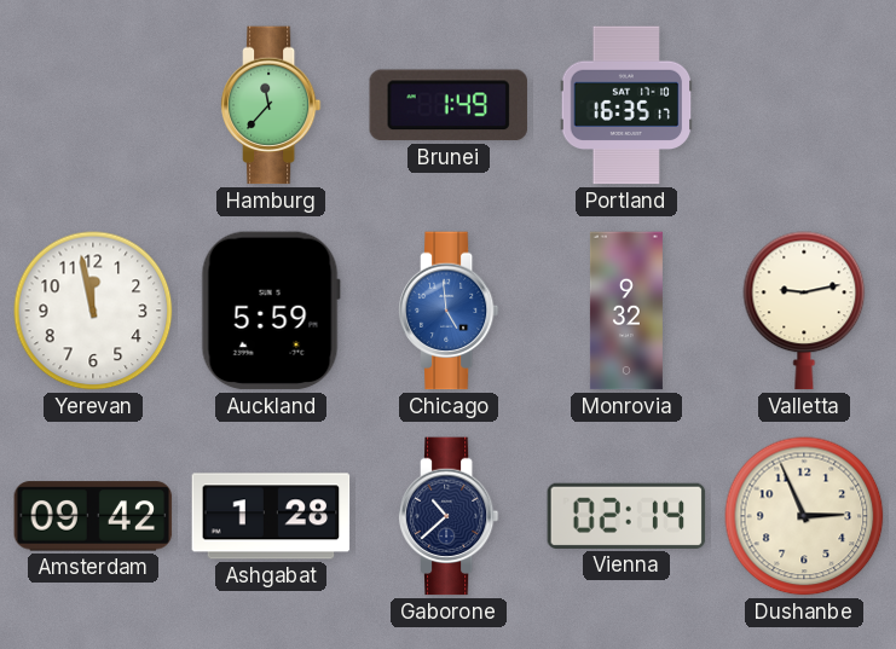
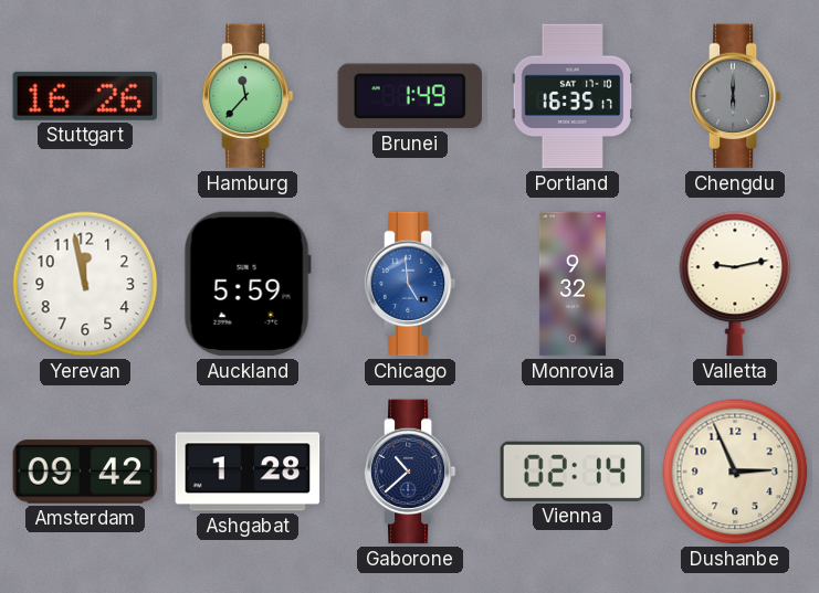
Stuttgart: none -> 16:26 (85, 96)
Chengdu: none -> 6:00 (735, 96)
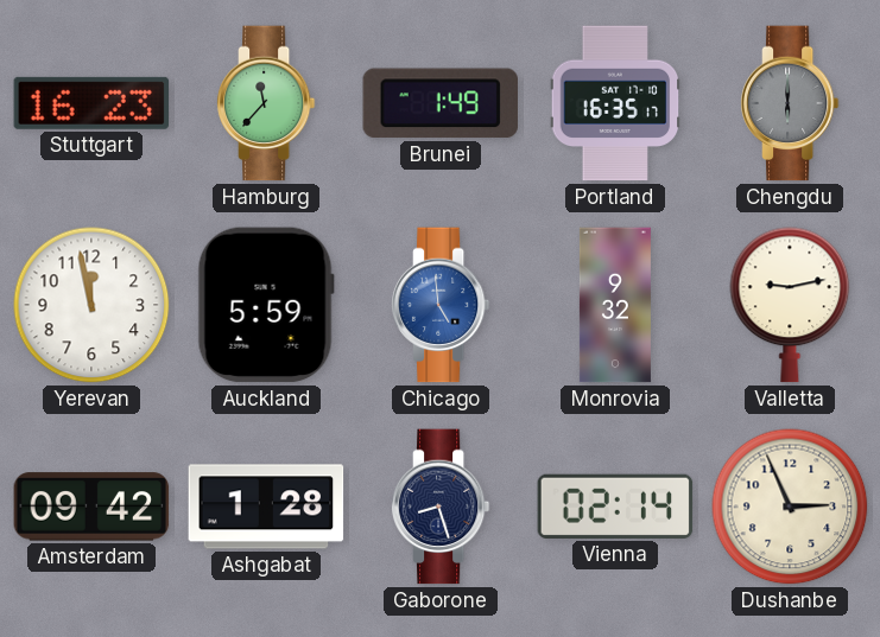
Stuttgart: 16:26 -> 16:23 (91, 103)
Gaborone: 10:38 -> 8:27 (441, 507)
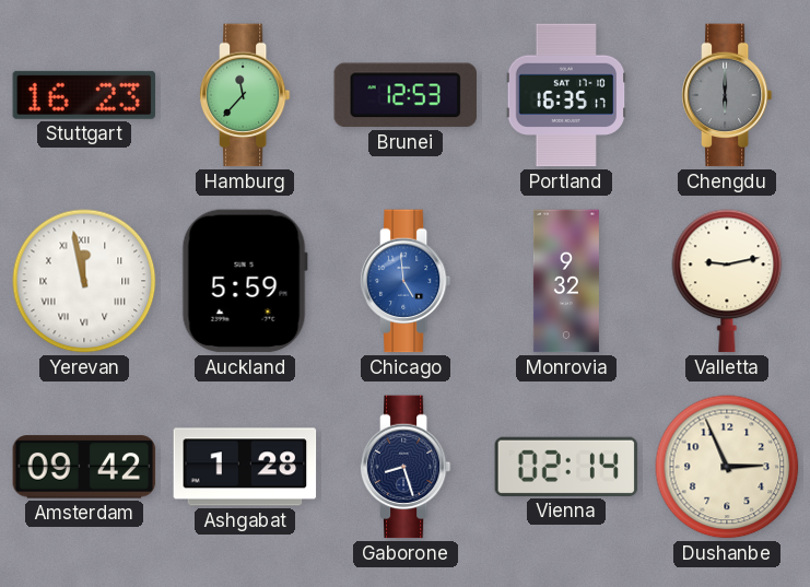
Brunei: 1:49 -> 12:53 (404, 95)
Yerevan numerals: Arabic -> Roman (84, 281)
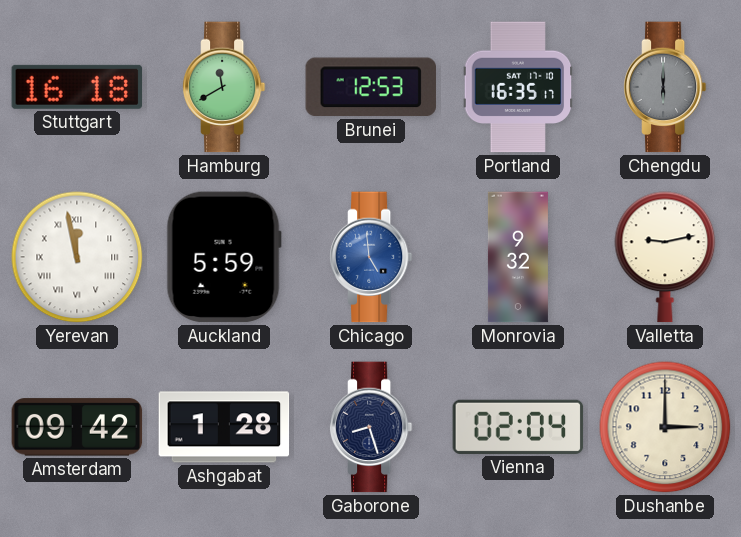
Stuttgart: 16:23 -> 16:18 (77, 87)
Hamburg: 11:37 -> 11:40 (224, 87)
Vienna: 02:14 -> 02:04 (518, 427)
Dushanbe: 2:56 -> 3:00 (665, 427)
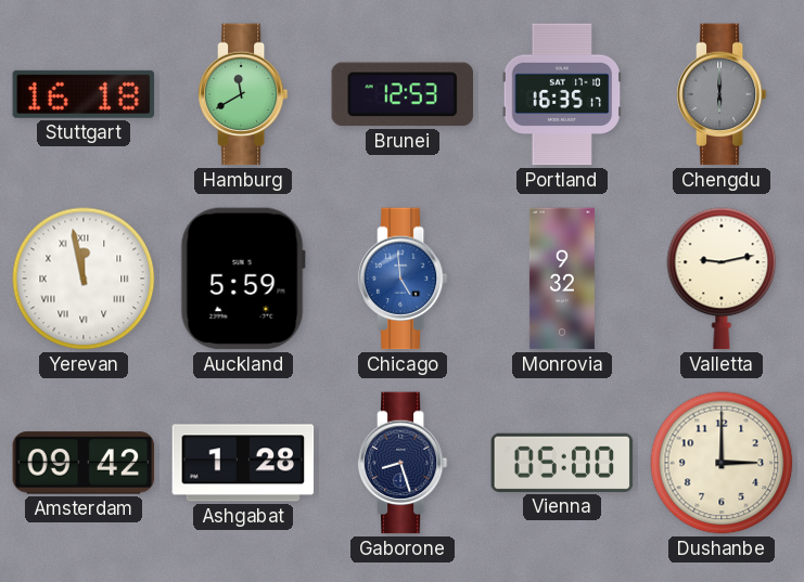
Vienna: 02:04 -> 05:00 (562, 463)
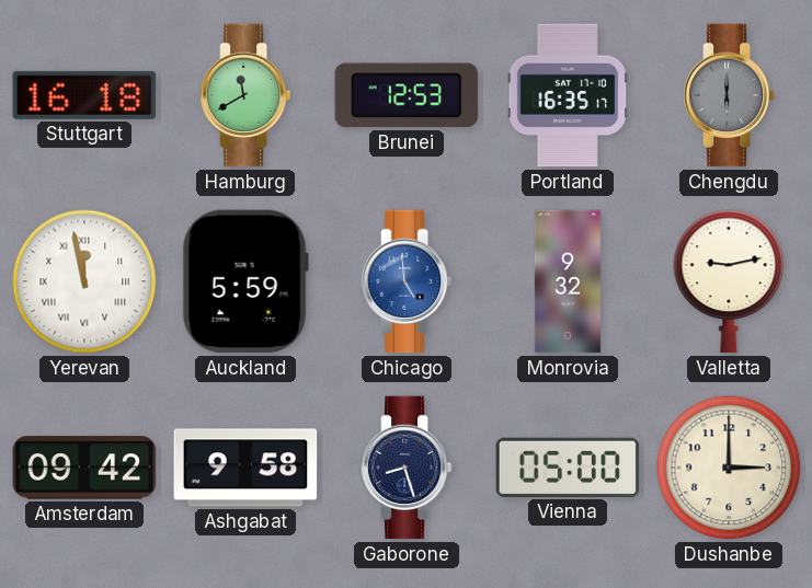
Ashgabat: 1:28 -> 9:58 (245, 468)
